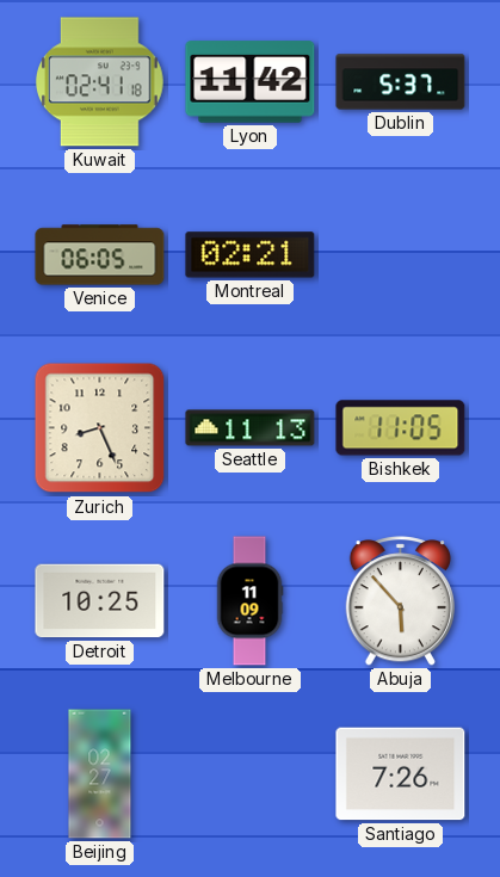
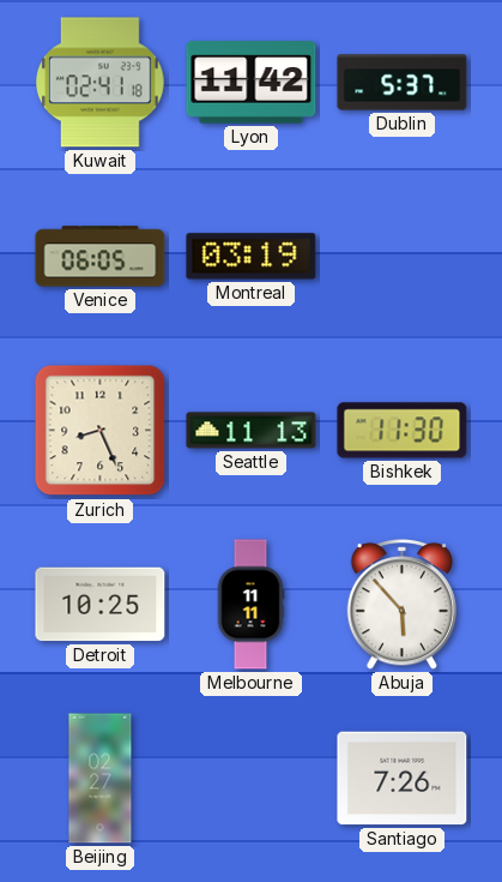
Montreal: 02:21 -> 03:19 (252, 257)
Bishkek: 11:05 -> 11:30 (403, 431)
Melbourne: 11:09 -> 11:11 (250, 605)
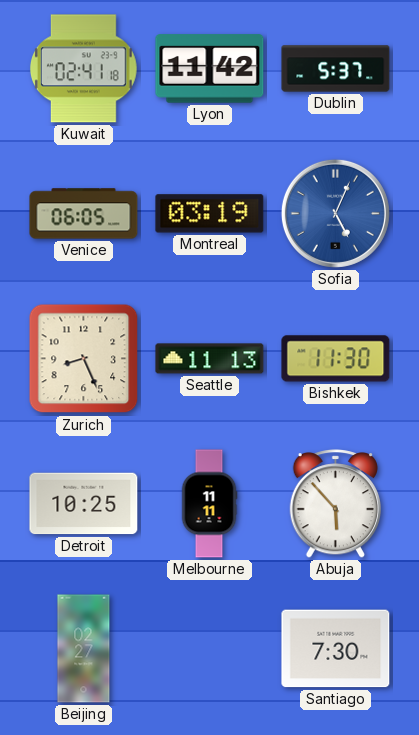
Sofia: none -> 5:04 (335, 213)
Santiago: 7:26 -> 7:30 (336, 649)
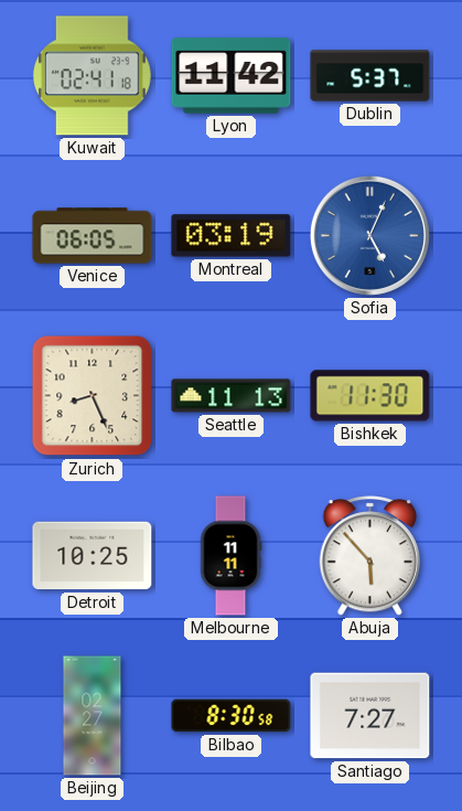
Bilbao: none -> 8:30 (232, 716)
Santiago: 7:30 -> 7:27 (370, 716)
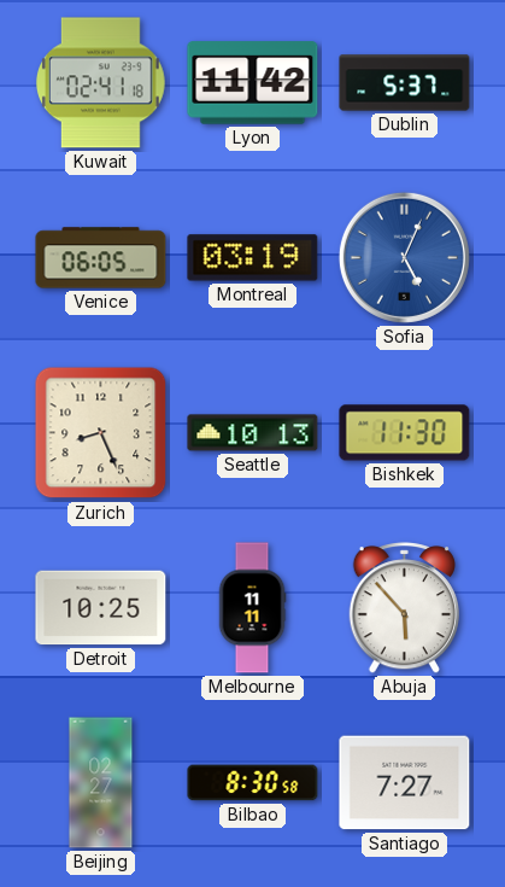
Seattle: 11:13 -> 10:13 (253, 433)
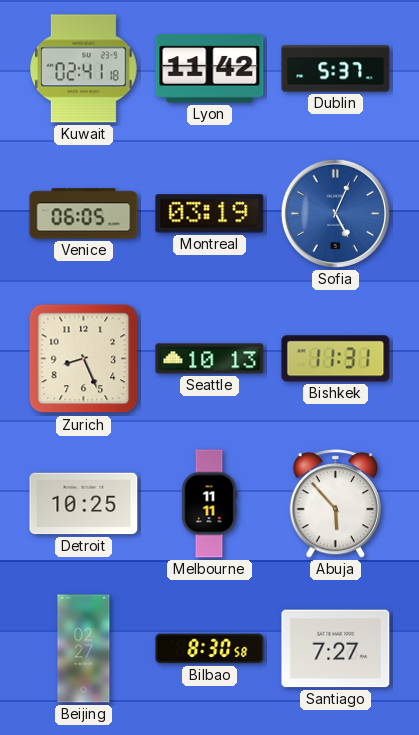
Bishkek: 11:30 -> 11:31 (336, 359)
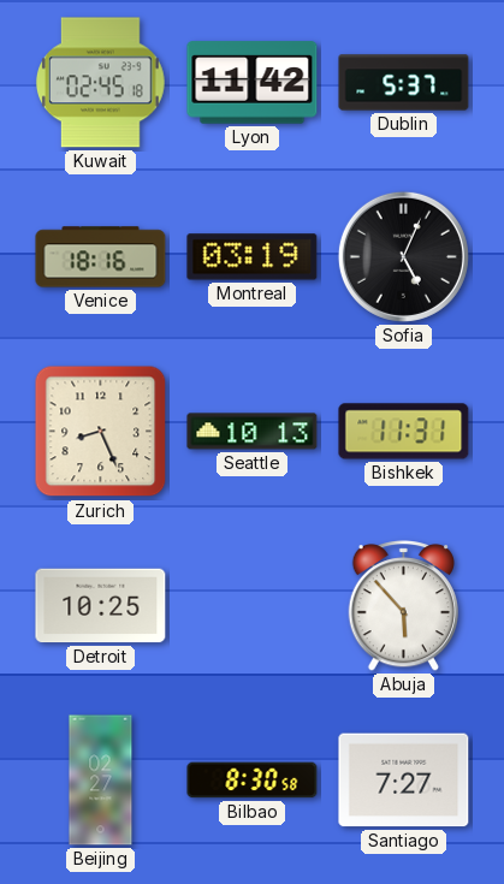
Kuwait: 02:41 -> 02:45 (100, 83)
Venice: 06:05 -> 18:16 (101, 257)
Sofia dial: blue -> black (403, 256)
Melbourne: 11:11 -> none (209, 504)
